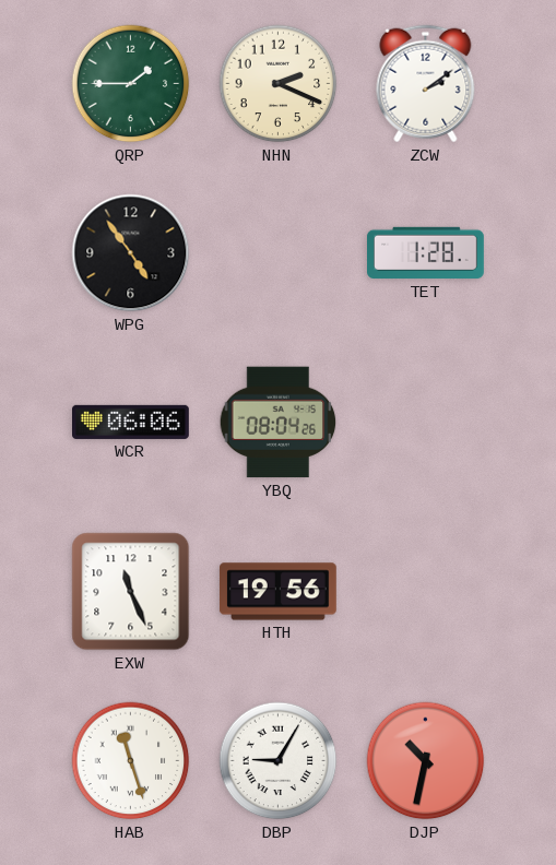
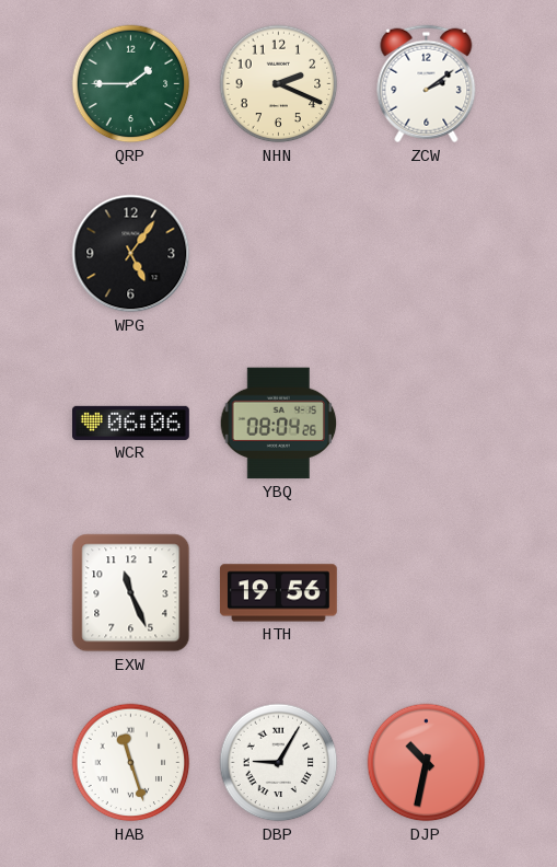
WPG: 4:54 -> 5:06 (131, 254)
TET: 1:28 -> none (426, 253)
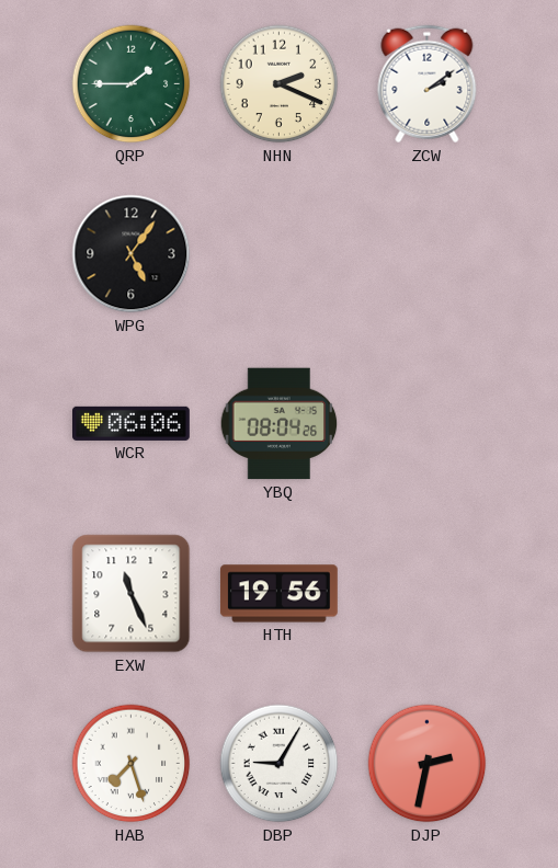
HAB: 11:27 -> 7:27 (132, 764)
DJP: 10:32 -> 2:32 (428, 764)
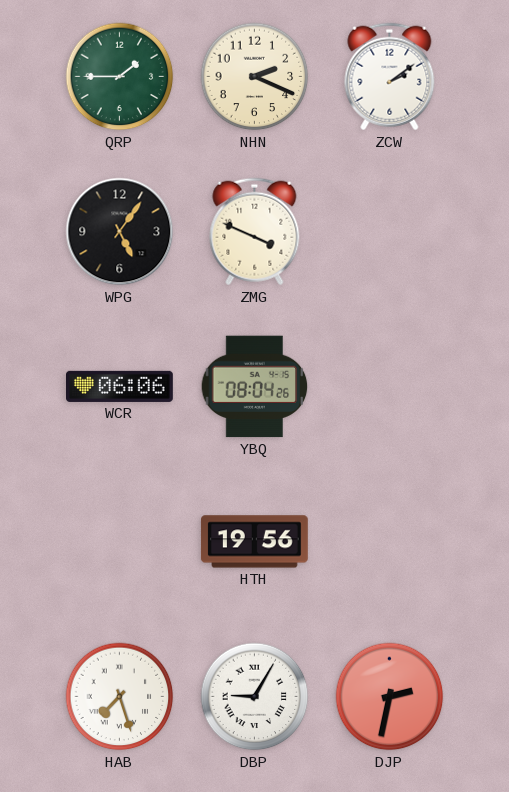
ZMG: none -> 3:49 (255, 232)
EXW: 11:26 -> none (132, 594)
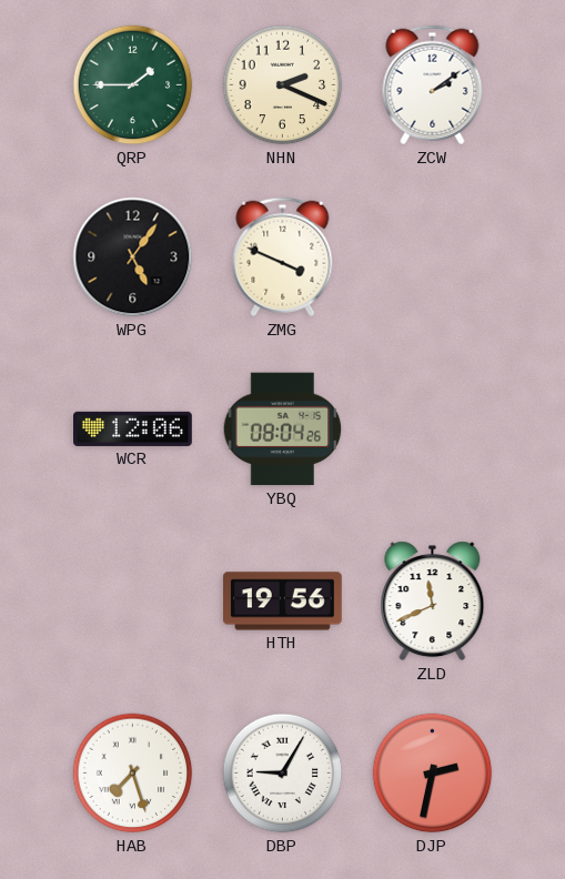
WCR: 06:06 -> 12:06 (133, 428)
ZLD: none -> 11:41 (433, 602)
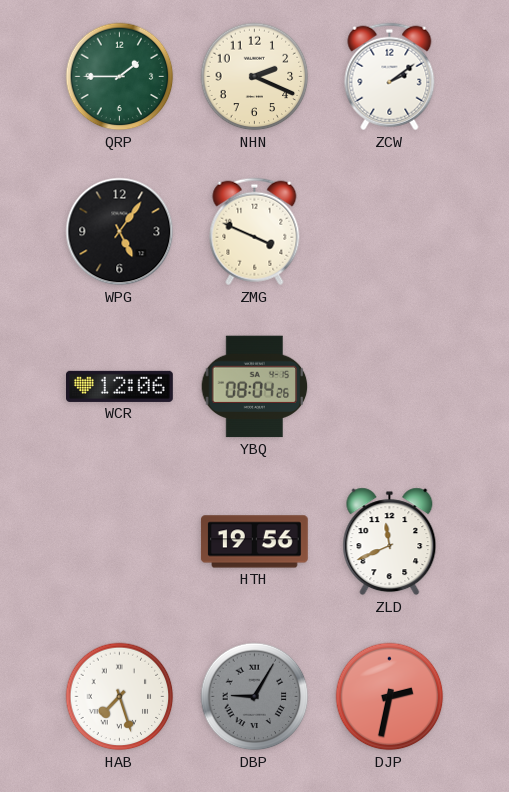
DBP dial: white -> grey (255, 697)
